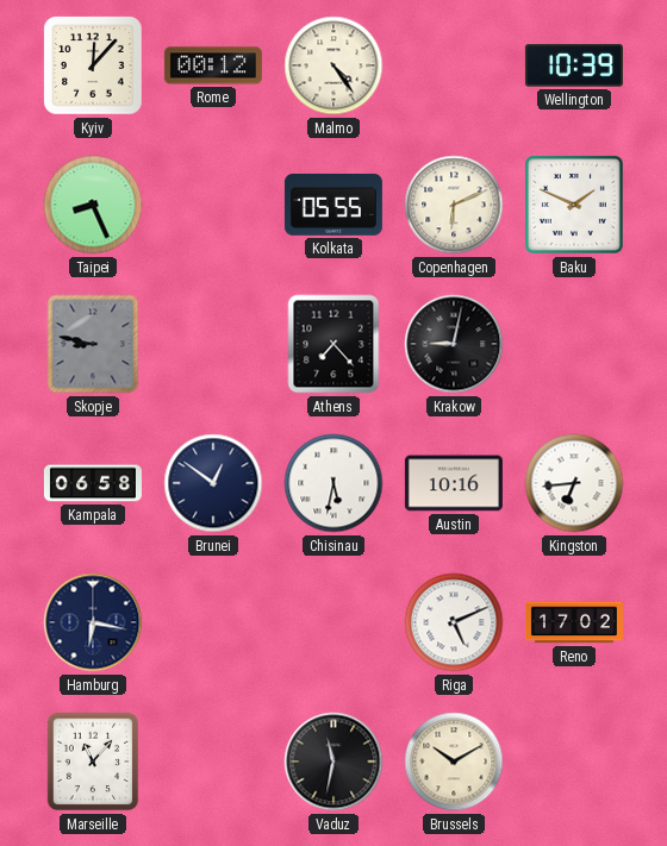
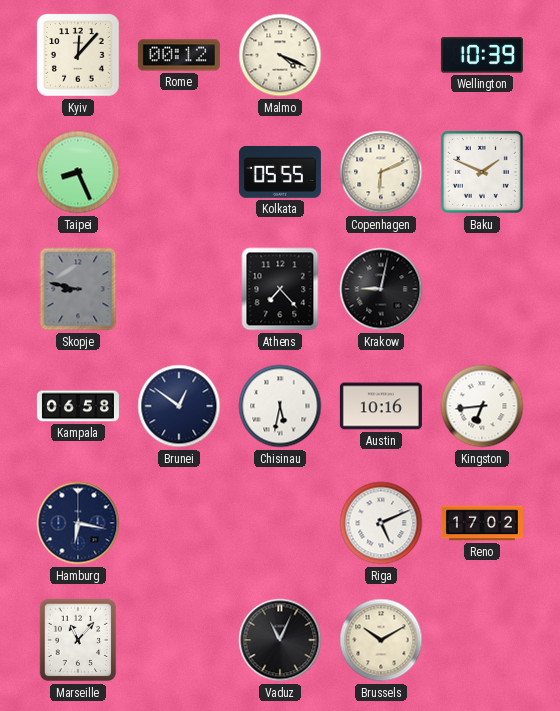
Malmo: 4:24 -> 4:19 (280, 55)
Vaduz: 11:32 -> 11:04 (280, 640)
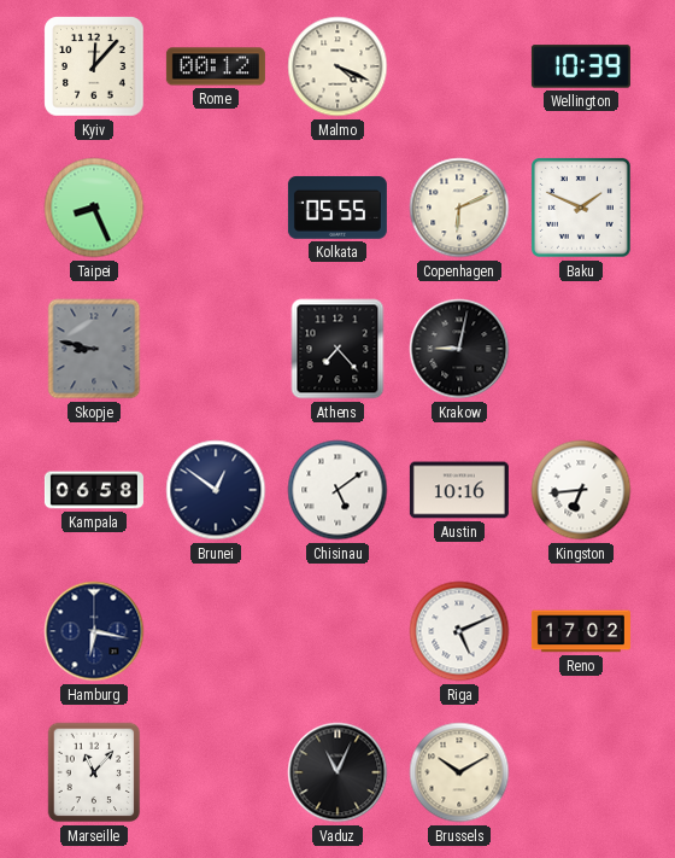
Chisinau: 5:32 -> 5:09 (337, 490)
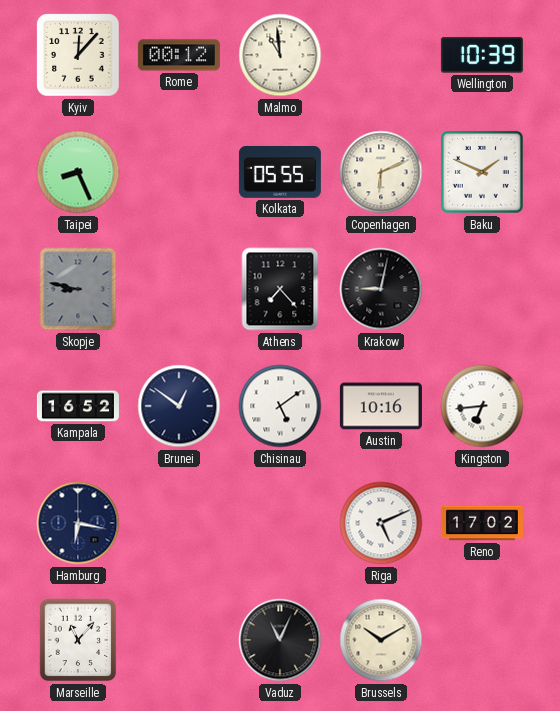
Malmo: 4:19 -> 10:59 (280, 55)
Kampala: 06:58 -> 16:52 (78, 406)
